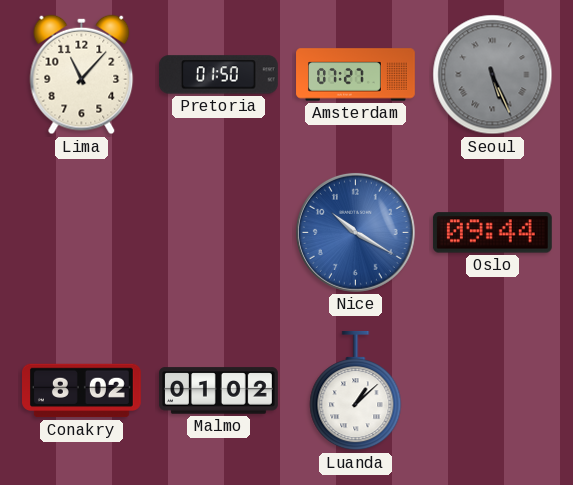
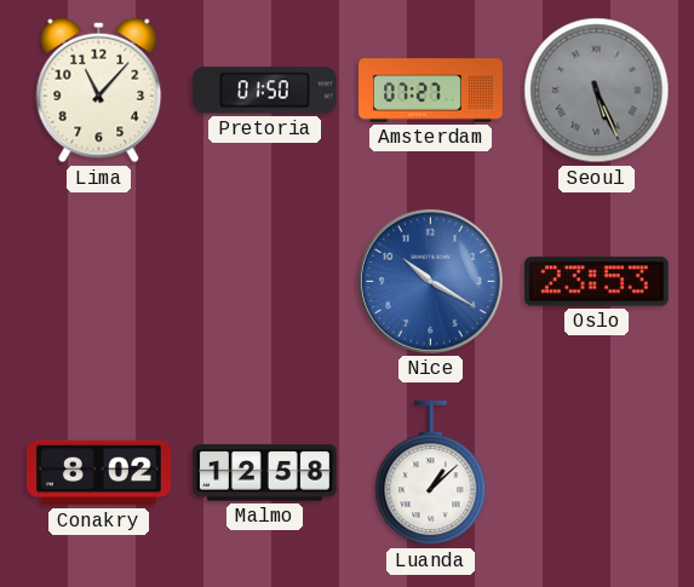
Oslo: 09:44 -> 23:53 (596, 282)
Malmo: 01:02 -> 12:58 (265, 473)
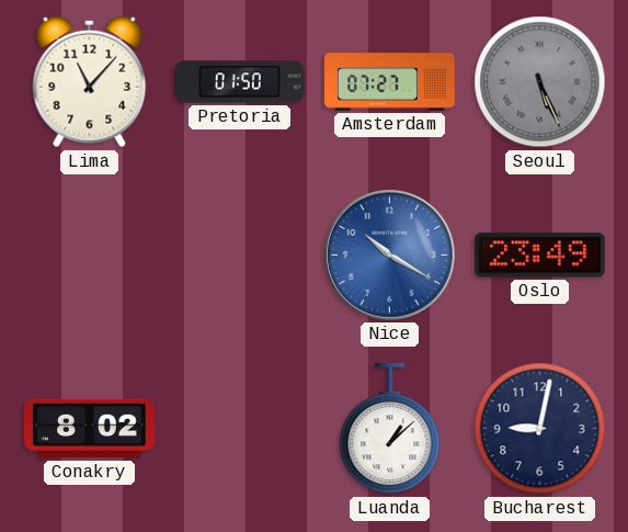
Oslo: 23:53 -> 23:49 (539, 256)
Malmo: 12:58 -> none (265, 473)
Bucharest: none -> 9:02 (540, 429)
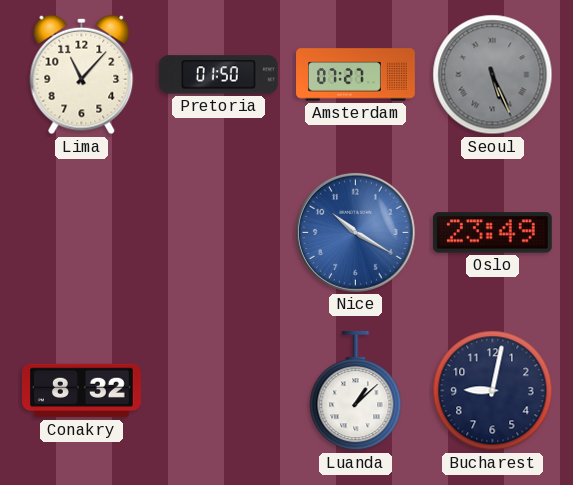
Conakry: 8:02 -> 8:32 (82, 391)
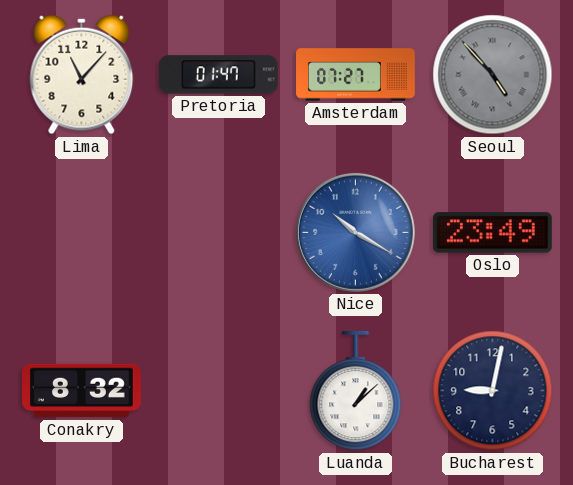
Pretoria: 01:50 -> 01:47 (218, 75)
Seoul: 5:26 -> 4:53 (493, 75)
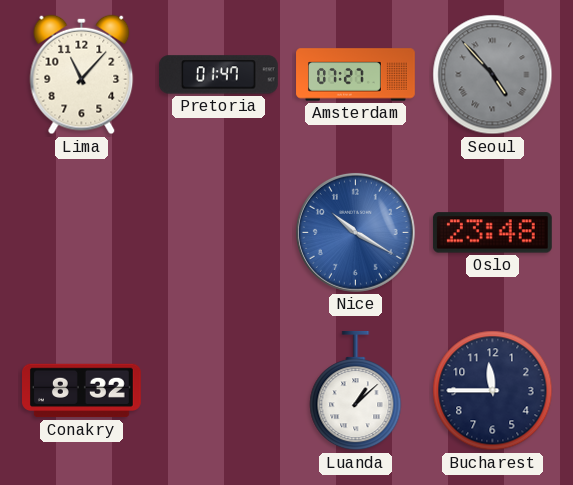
Oslo: 23:49 -> 23:48 (492, 233)
Bucharest: 9:02 -> 11:45 (493, 391)
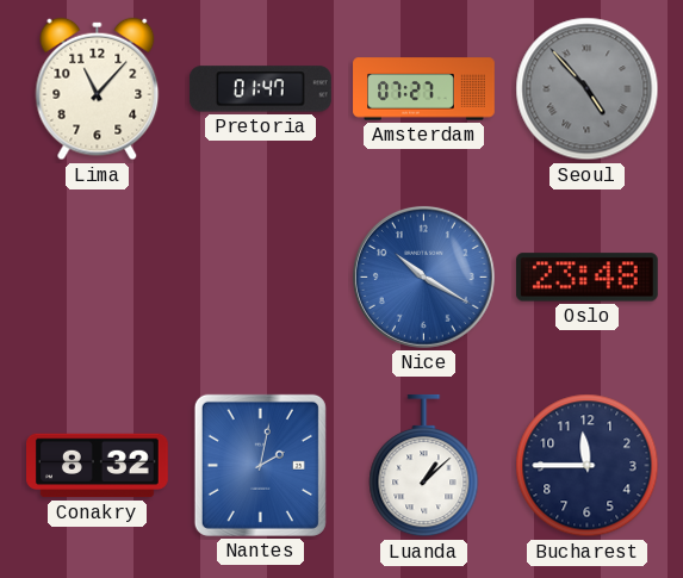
Nantes: none -> 2:02 (260, 465)
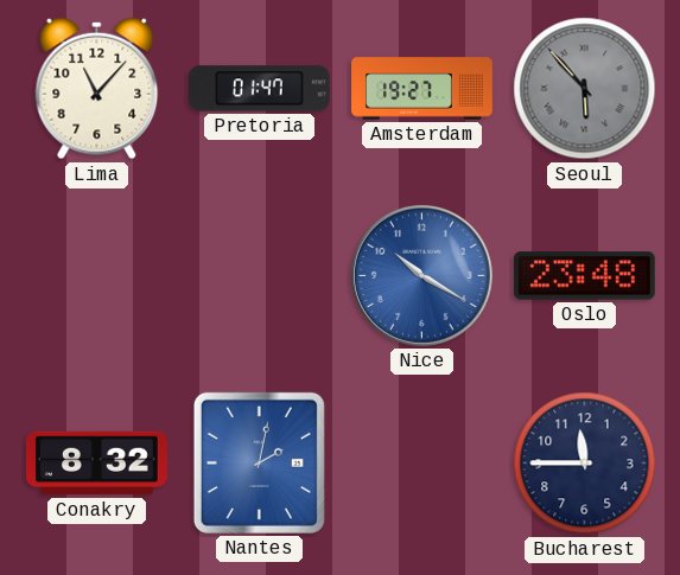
Amsterdam: 07:27 -> 19:27 (422, 89)
Seoul: 4:53 -> 5:53 (585, 89)
Luanda: 1:08 -> none (424, 466)
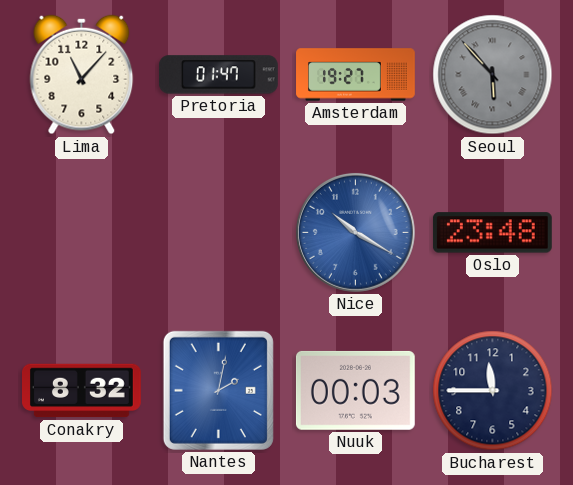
Nuuk: none -> 00:03 (355, 390)
